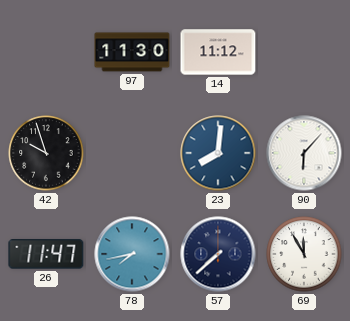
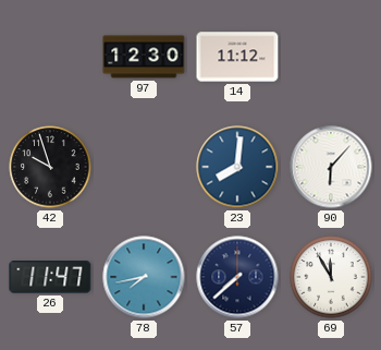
97: 11:30 -> 12:30 (144, 57)
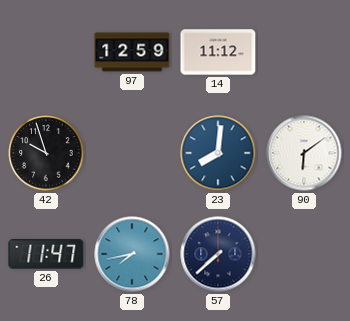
97: 12:30 -> 12:59 (132, 52)
90: 6:07 -> 6:09 (304, 153)
69: 11:55 -> none (331, 277)
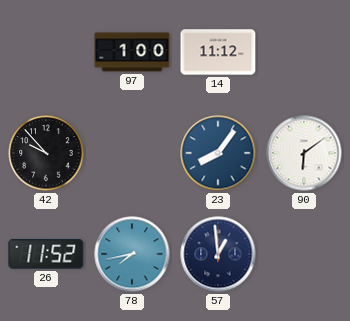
97: 12:59 -> 1:00 (132, 52)
42: 9:57 -> 9:53 (46, 153)
23: 8:01 -> 8:06 (218, 153)
26: 11:47 -> 11:52 (46, 254)
57: 7:38 -> 12:59 (218, 254)
